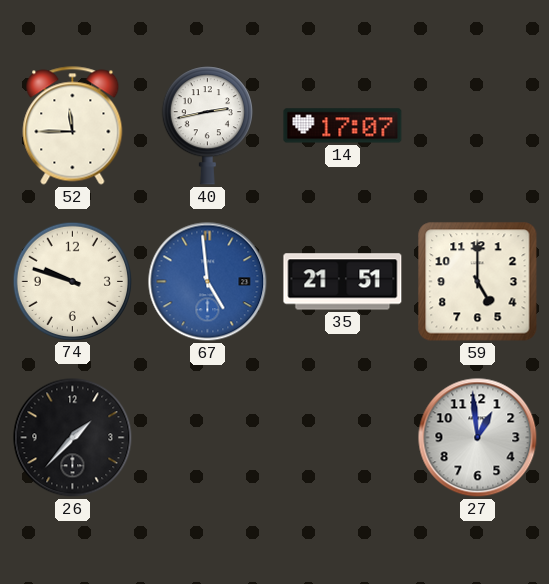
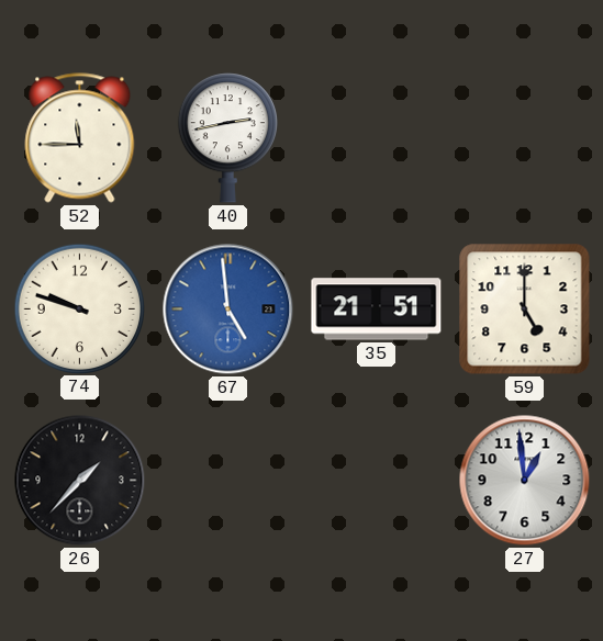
14: 17:07 -> none (343, 126)
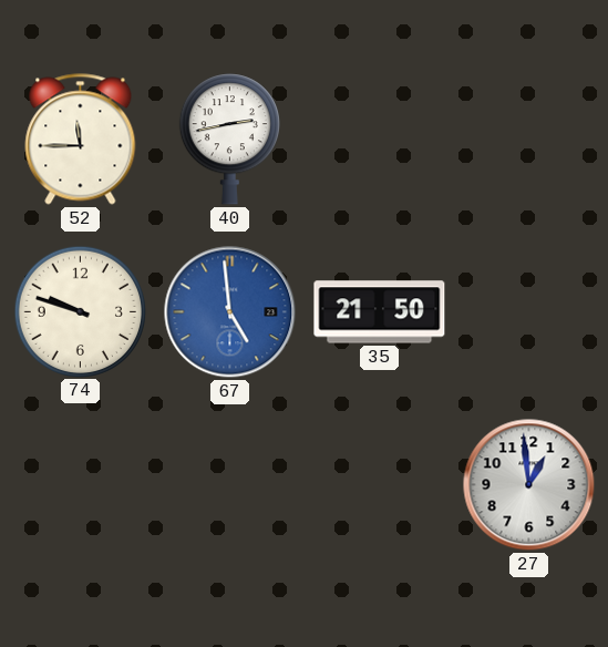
35: 21:51 -> 21:50 (380, 312)
59: 5:00 -> none (525, 310)
26: 1:37 -> none (80, 481)
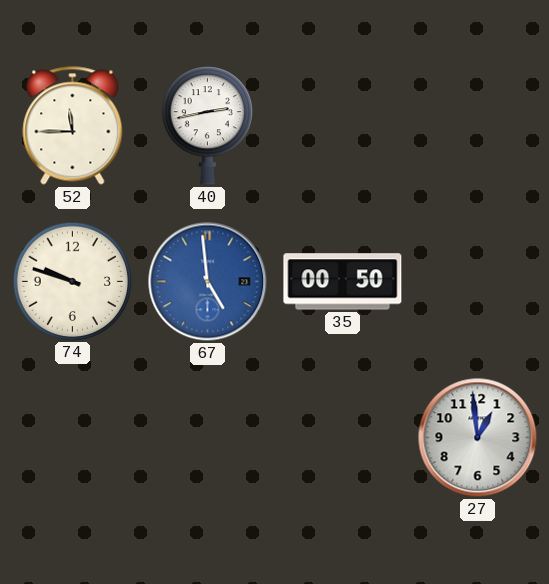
35: 21:50 -> 00:50 (343, 282)
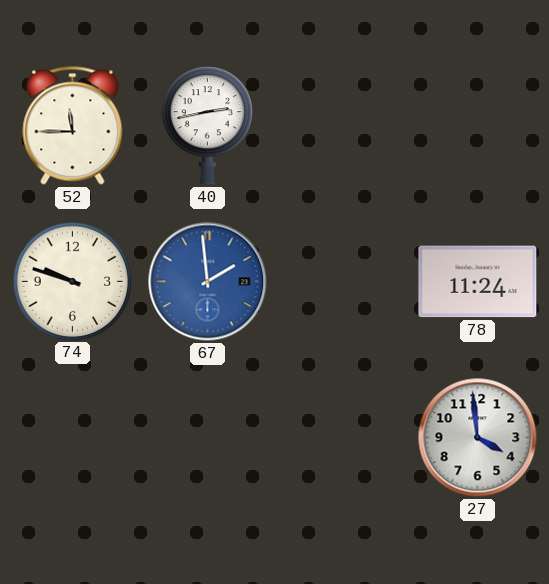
67: 4:59 -> 1:59 (208, 282)
35: 00:50 -> none (343, 282)
78: none -> 11:24 (478, 282)
27: 12:59 -> 3:59 (478, 438)
